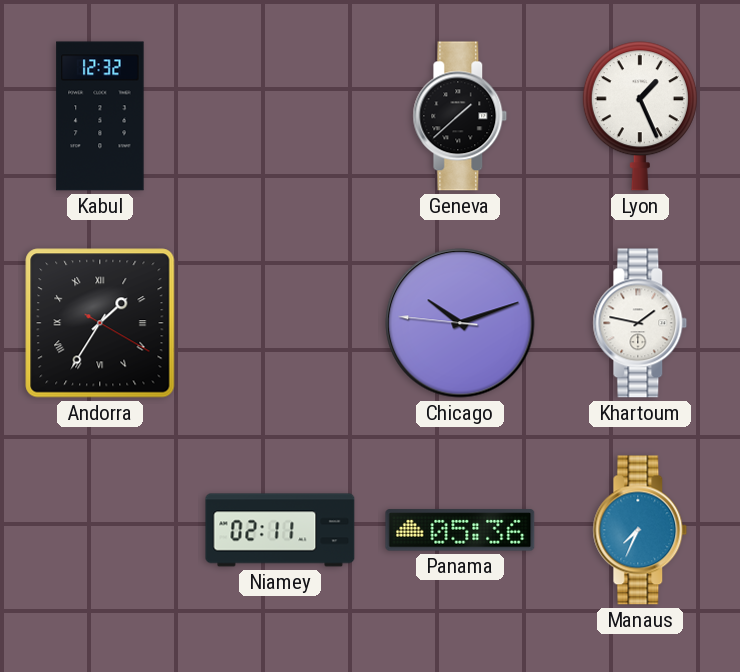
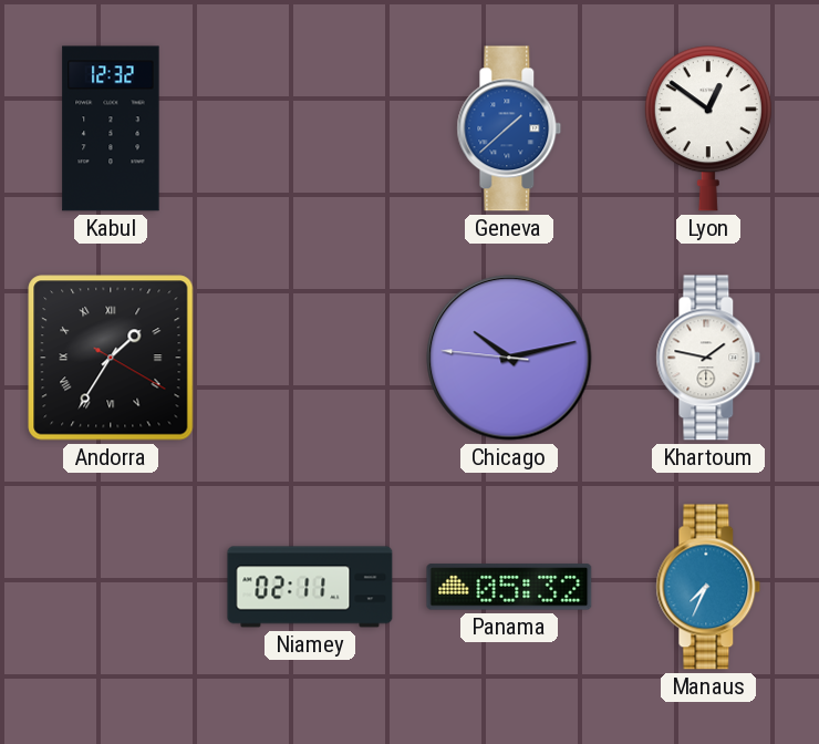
Geneva dial: black -> blue (509, 128)
Lyon: 1:26 -> 12:51 (708, 128)
Chicago: 10:11 -> 10:12 (509, 358)
Panama: 05:36 -> 05:32 (509, 587)
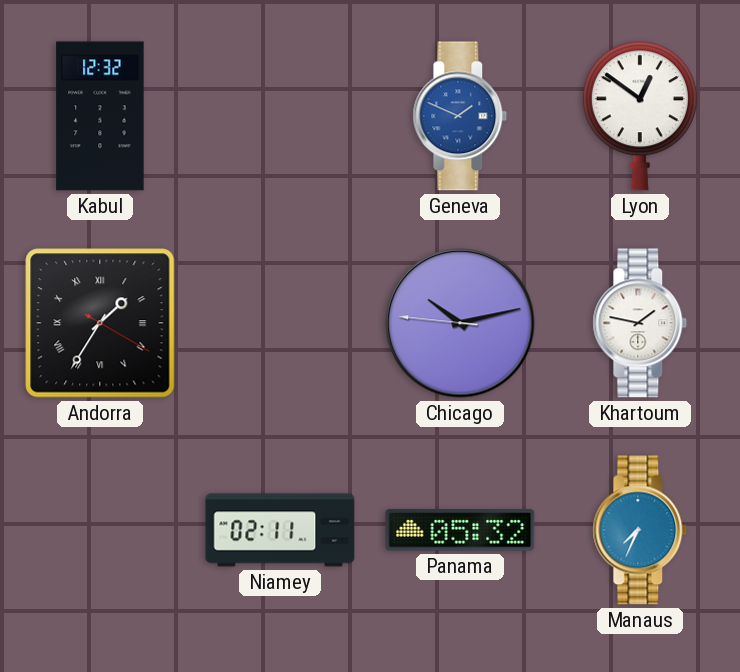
Geneva: 1:38 -> 1:49 (460, 116)
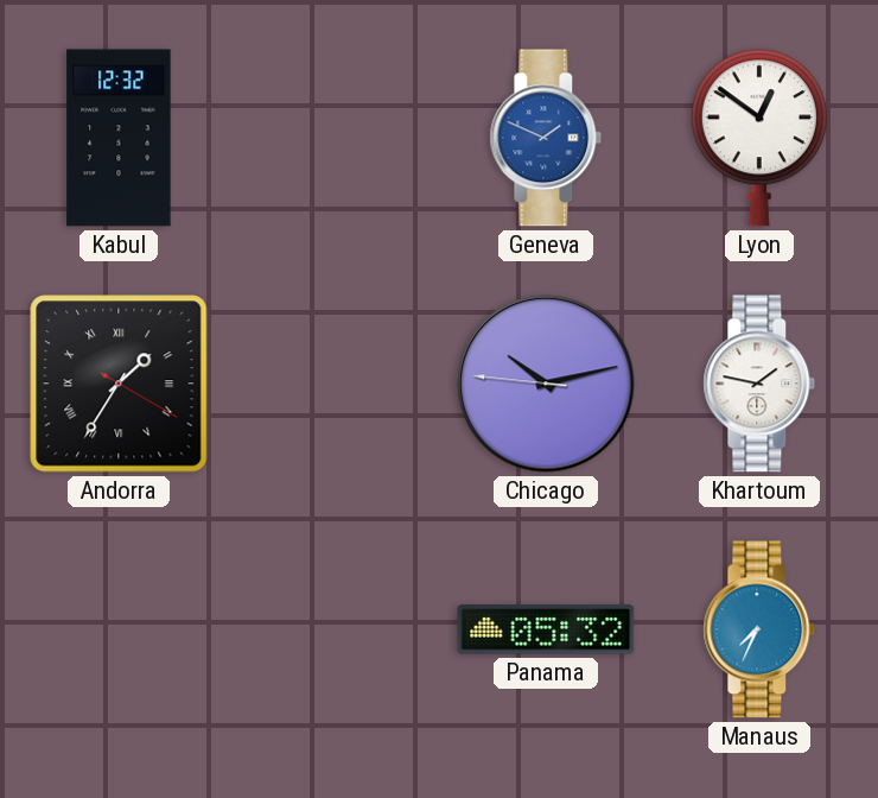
Niamey: 02:11 -> none (280, 530)
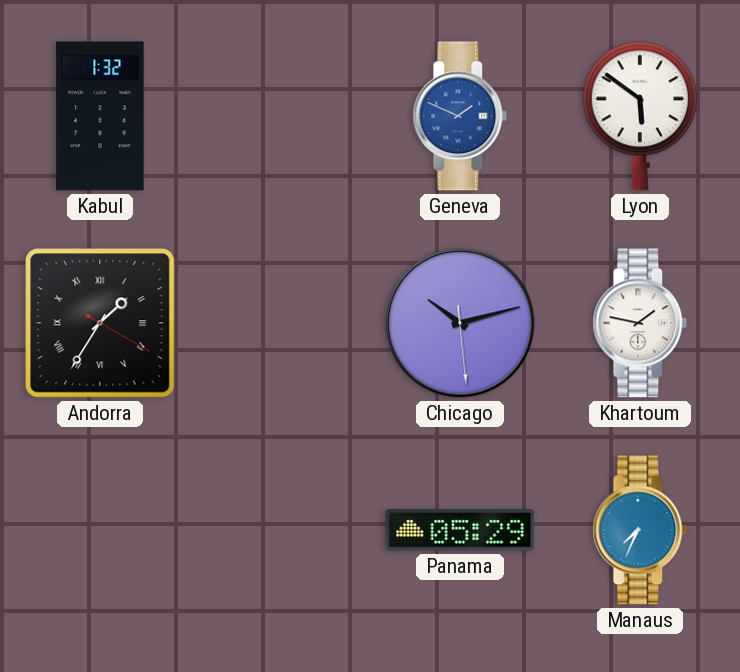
Kabul: 12:32 -> 1:32 (100, 116)
Lyon: 12:51 -> 5:51 (640, 116)
Chicago: 10:12:46 -> 10:12:29 (460, 323)
Panama: 05:32 -> 05:29 (460, 530)
